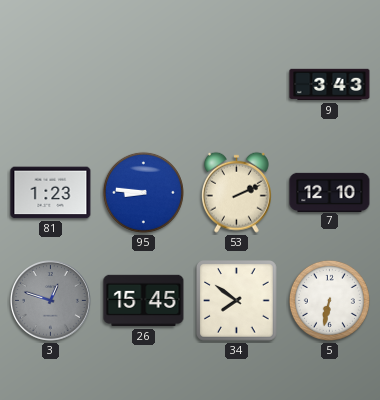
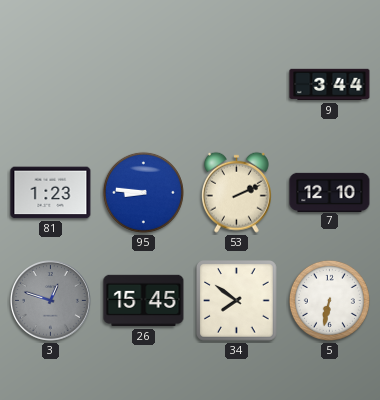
9: 3:43 -> 3:44 (330, 85)
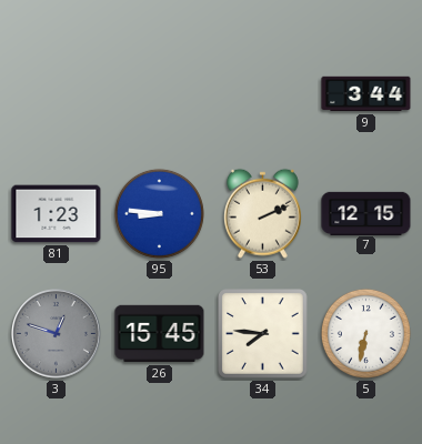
7: 12:10 -> 12:15 (366, 213)
34: 7:51 -> 7:46 (263, 334)
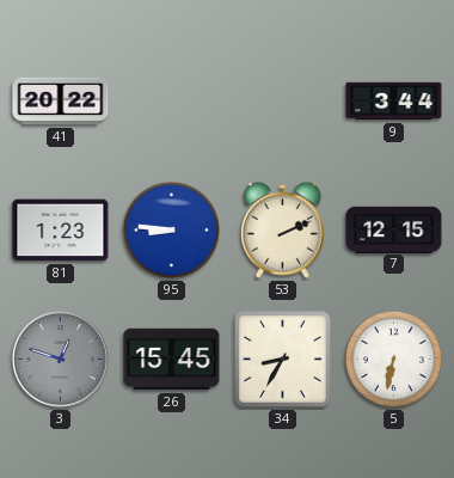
41: none -> 20:22 (61, 102)
34: 7:46 -> 8:35 (283, 360)
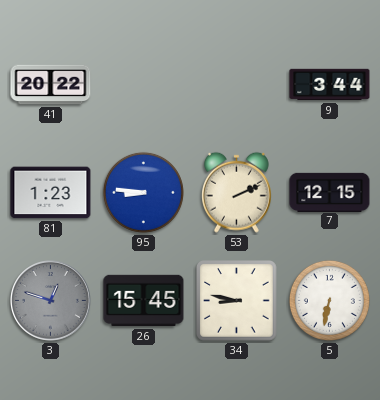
34: 8:35 -> 8:47 (237, 301)
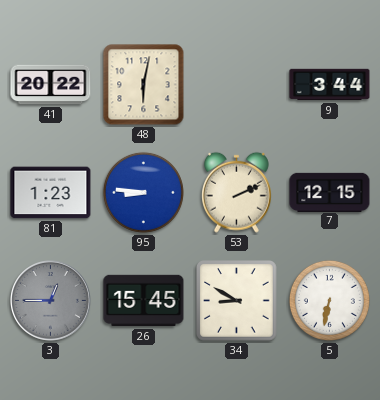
48: none -> 6:02 (144, 85)
3: 12:48 -> 12:45 (51, 301)
34: 8:47 -> 8:50 (237, 301)
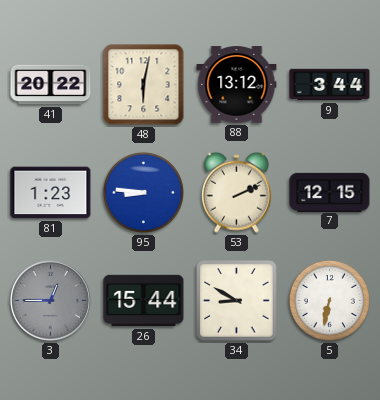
88: none -> 13:12 (237, 85)
26: 15:45 -> 15:44 (144, 301)
